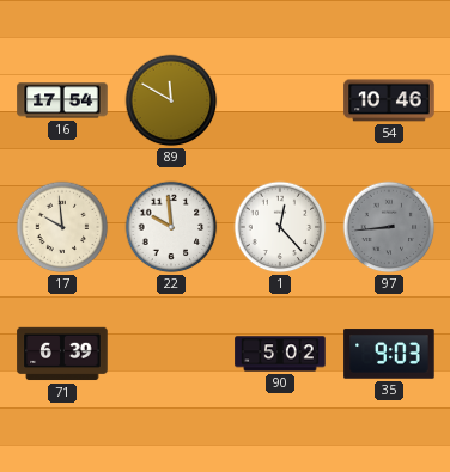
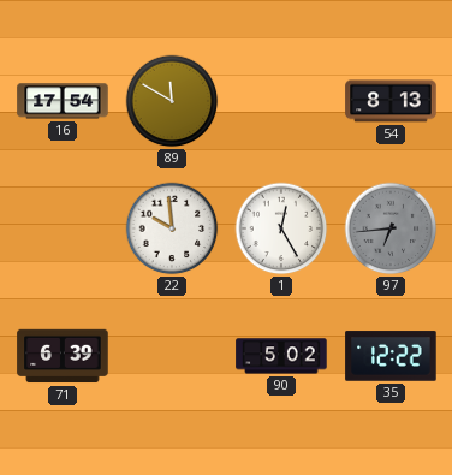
54: 10:46 -> 8:13 (391, 101)
17: 9:59 -> none (62, 227)
1: 12:23 -> 12:25 (281, 228)
97: 8:44 -> 6:44 (391, 228)
35: 9:03 -> 12:22 (391, 356)
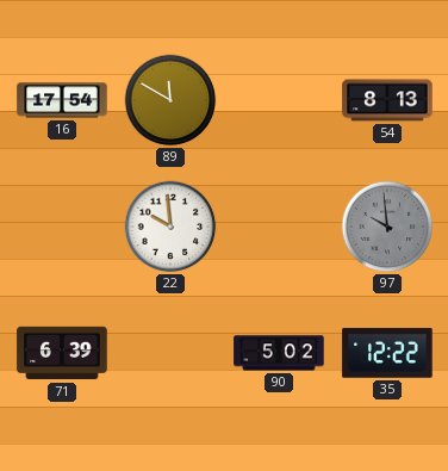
1: 12:25 -> none (281, 228)
97: 6:44 -> 9:59 (387, 227)
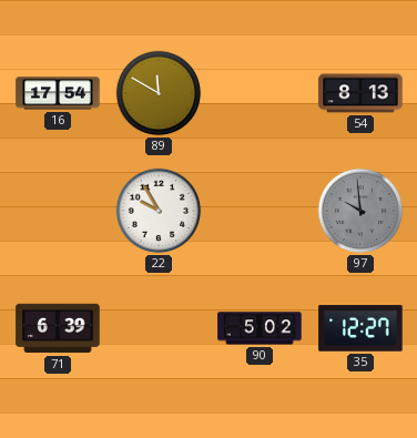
22: 9:59 -> 9:55 (159, 211)
35: 12:22 -> 12:27 (360, 328)
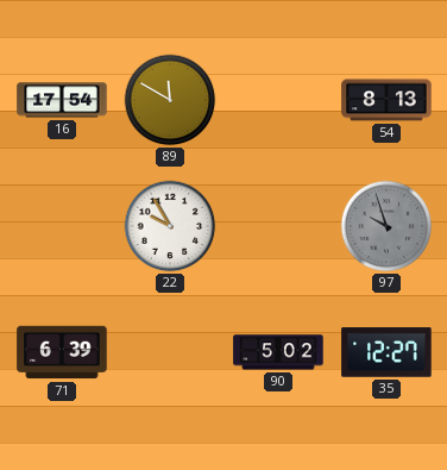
97: 9:59 -> 9:57 (386, 226)
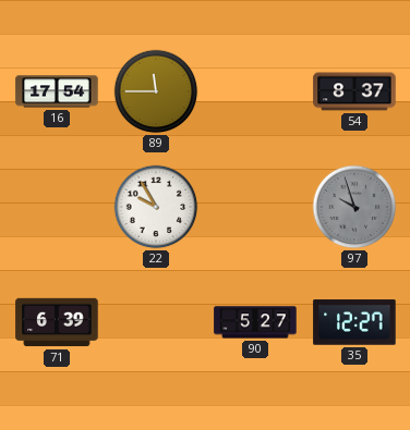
89: 11:50 -> 11:45 (156, 91)
54: 8:13 -> 8:37 (354, 91)
90: 5:02 -> 5:27 (255, 322)
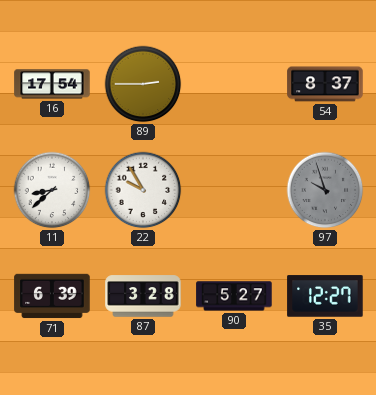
89: 11:45 -> 2:45 (143, 84)
11: none -> 8:38 (52, 190)
87: none -> 3:28 (143, 296)
